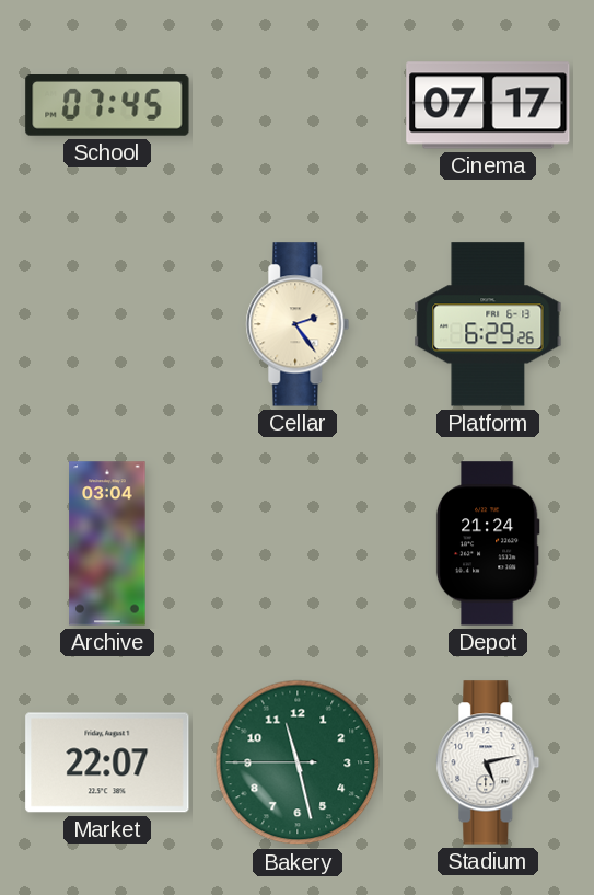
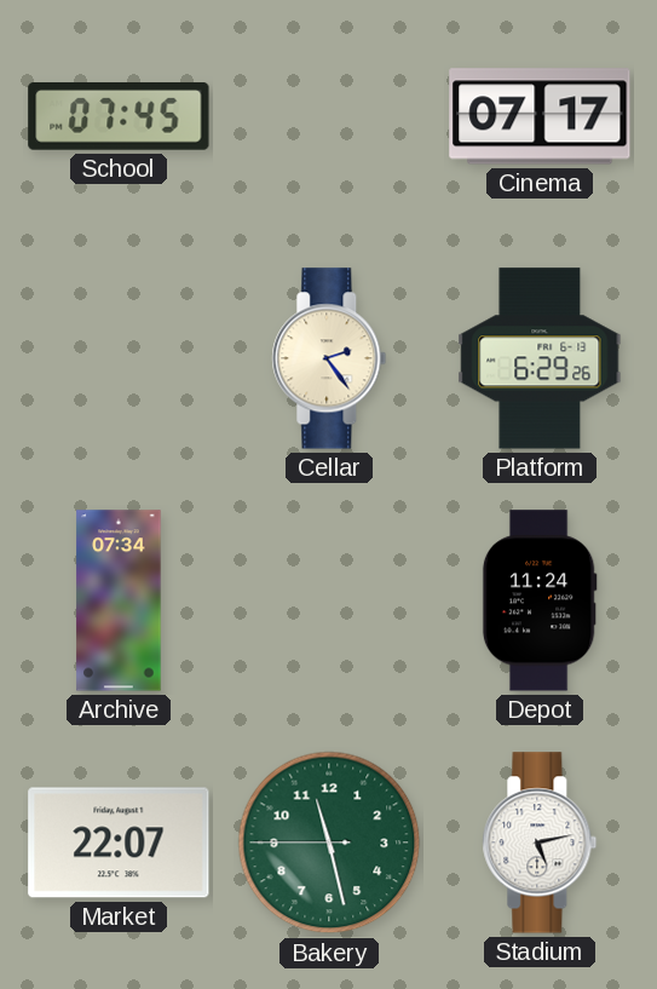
Archive: 03:04 -> 07:34 (119, 600)
Depot: 21:24 -> 11:24 (540, 600)
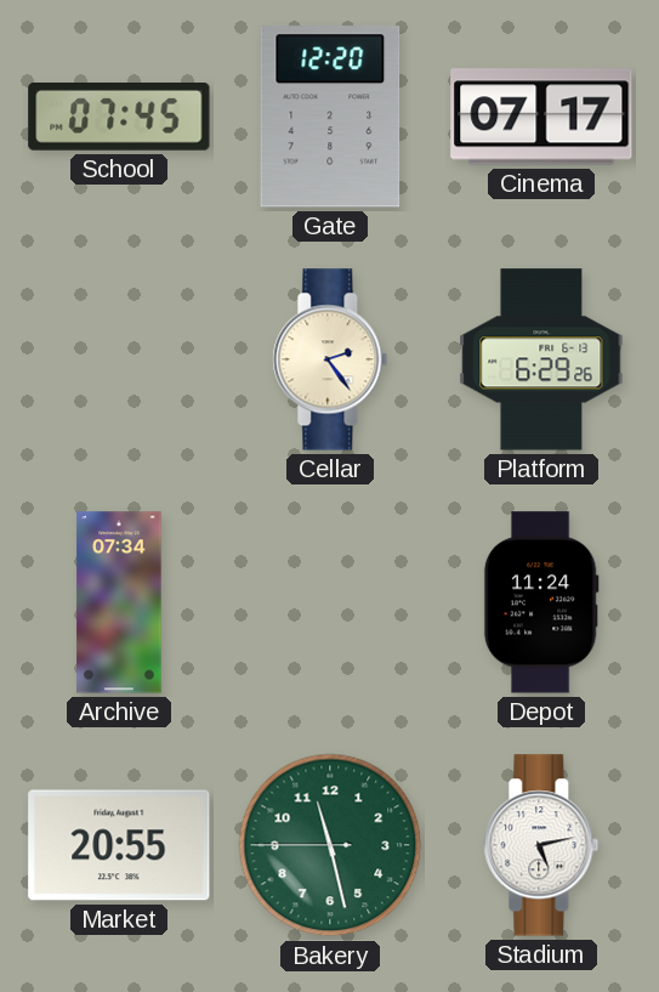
Gate: none -> 12:20 (330, 117)
Market: 22:07 -> 20:55 (119, 845)
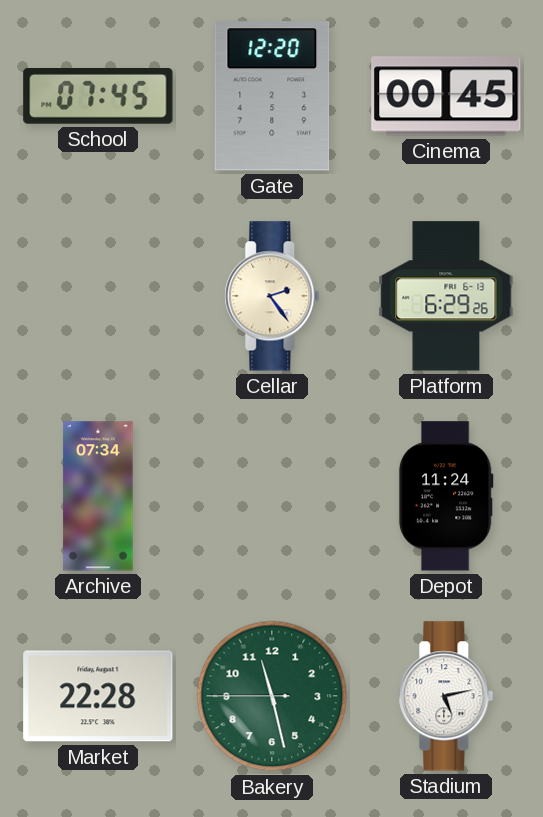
Cinema: 07:17 -> 00:45 (446, 96)
Market: 20:55 -> 22:28 (98, 696)
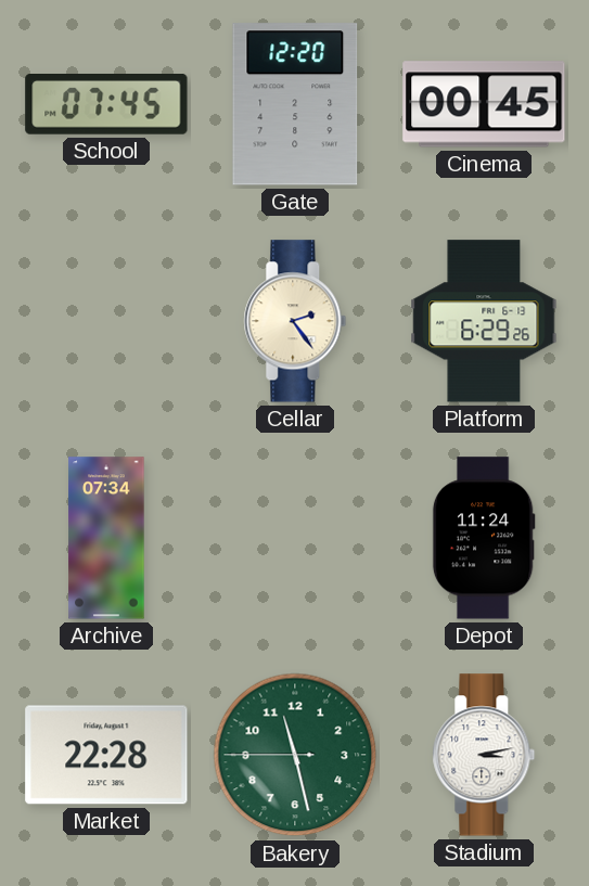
Stadium: 5:13 -> 3:13 (484, 755)
